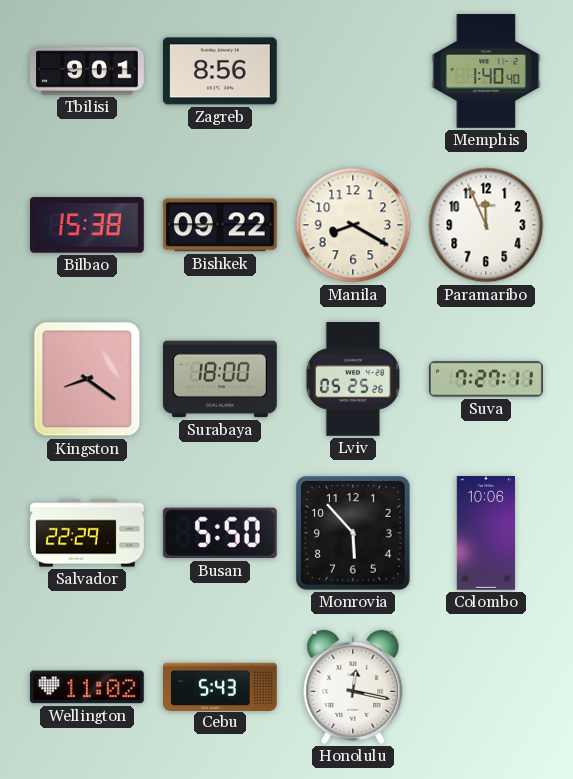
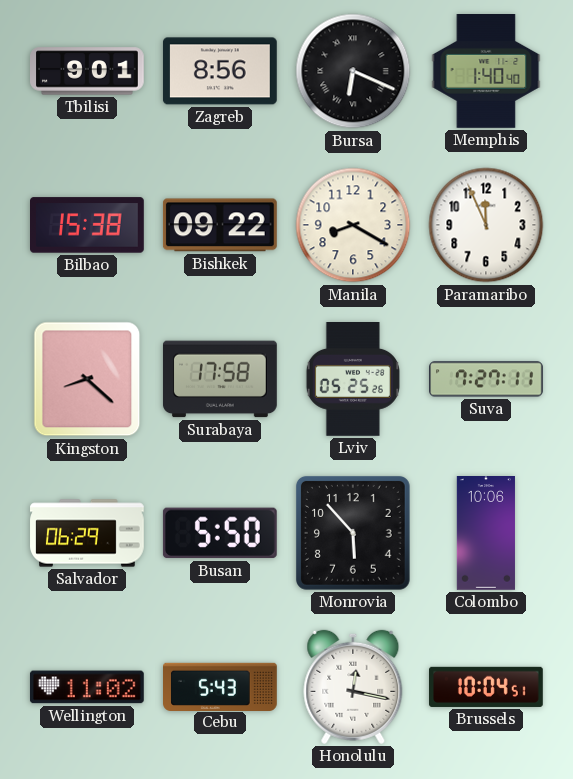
Bursa: none -> 6:19 (353, 71)
Kingston: 8:21 -> 8:22 (87, 379)
Surabaya: 18:00 -> 17:58 (220, 379)
Salvador: 22:29 -> 06:29 (87, 533)
Brussels: none -> 10:04 (487, 687)
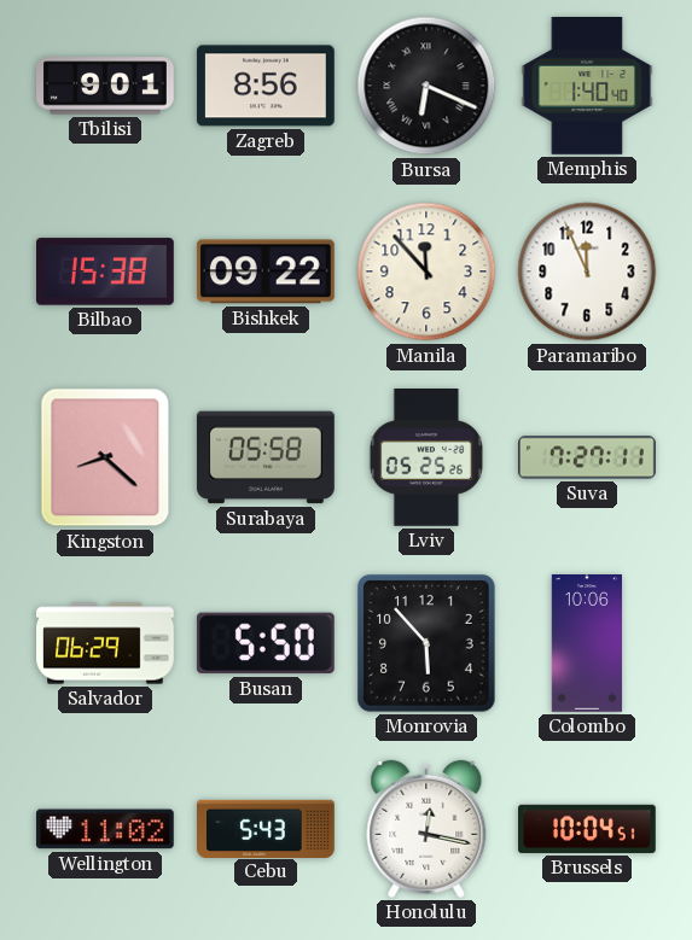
Manila: 8:20 -> 11:53 (426, 272)
Surabaya: 17:58 -> 05:58 (266, 457)
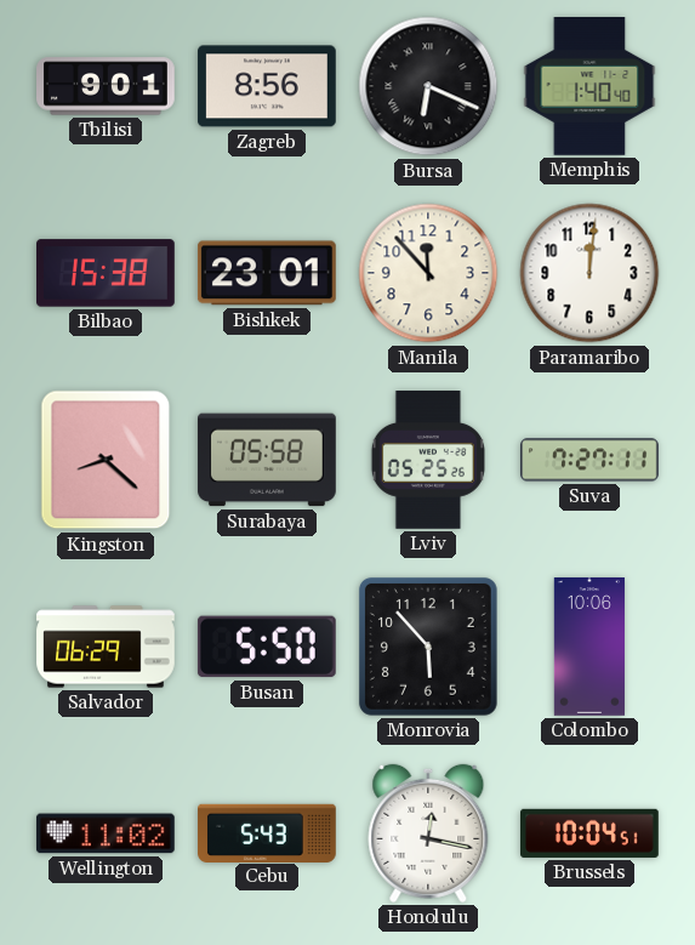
Bishkek: 09:22 -> 23:01 (267, 273)
Paramaribo: 11:56 -> 12:01 (589, 273)
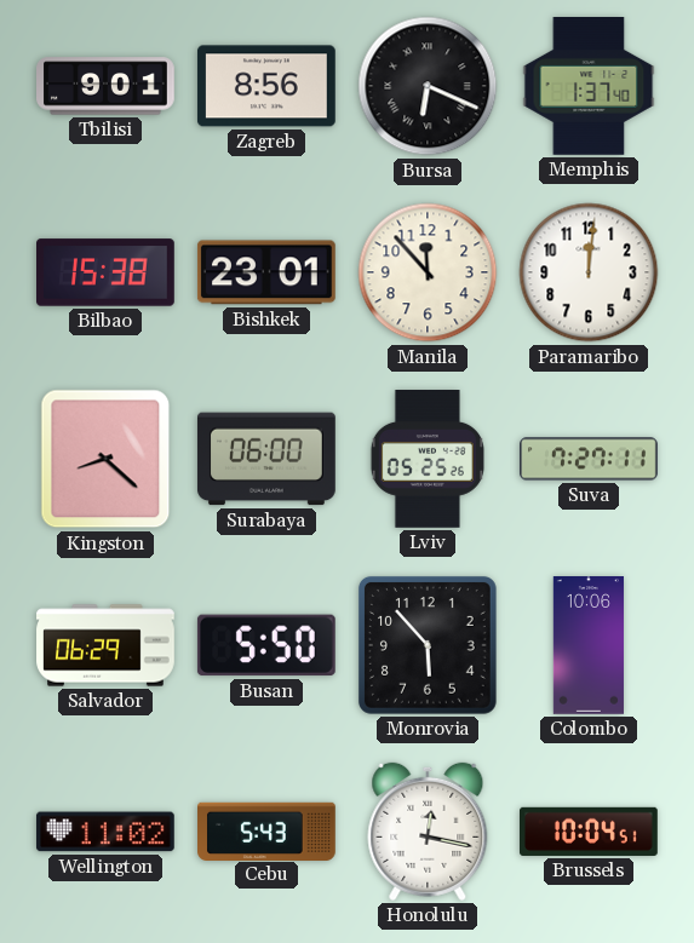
Memphis: 1:40 -> 1:37 (589, 87)
Surabaya: 05:58 -> 06:00 (266, 459)
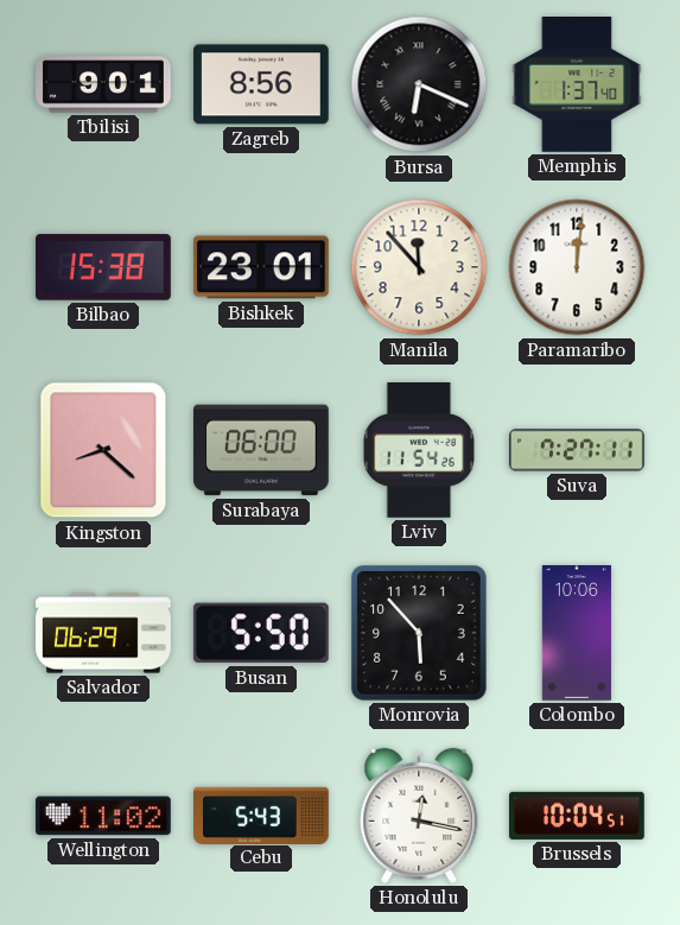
Lviv: 05:25 -> 11:54 (419, 451)
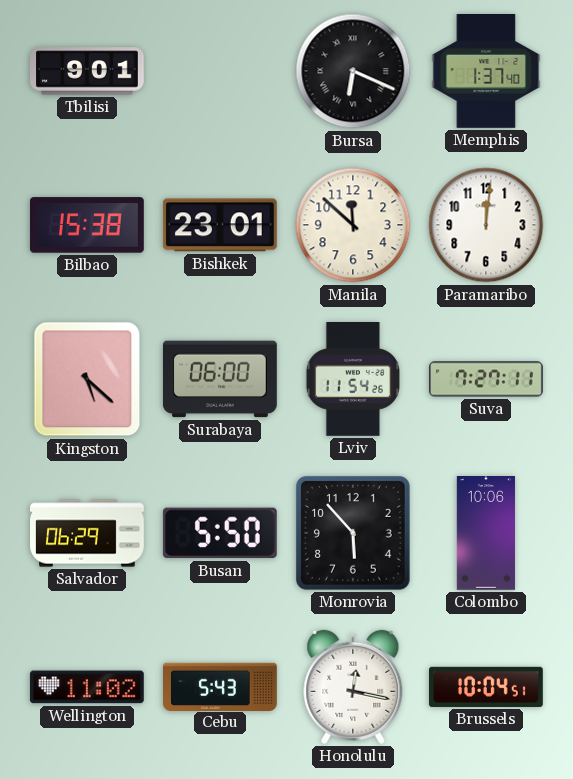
Zagreb: 8:56 -> none (261, 84)
Manila: 11:53 -> 11:52 (353, 225)
Kingston: 8:22 -> 5:22 (87, 379)
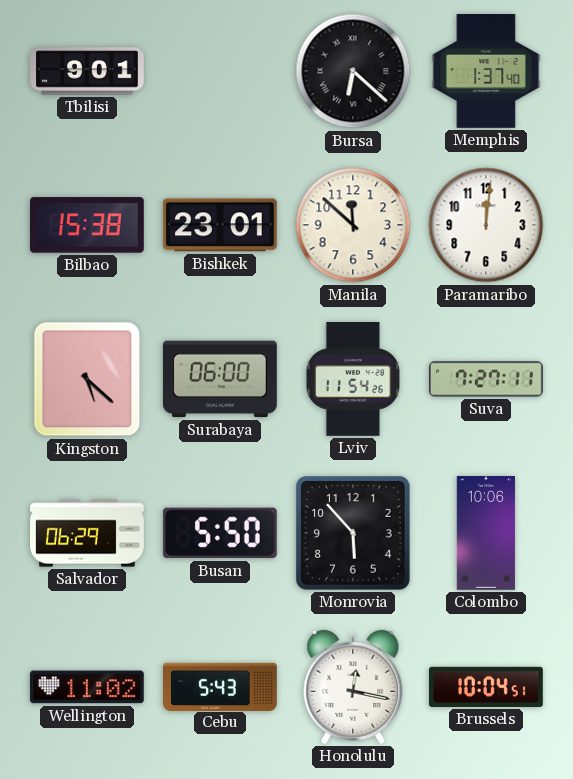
Bursa: 6:19 -> 6:22 (353, 71)
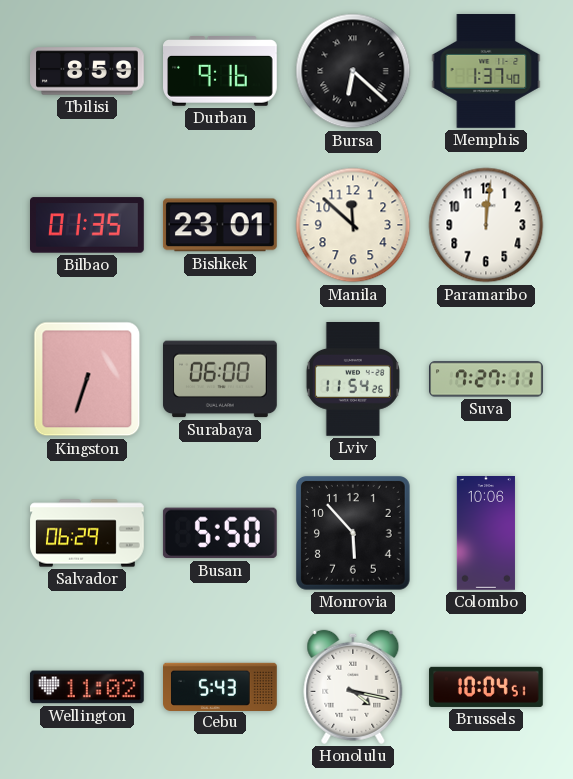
Tbilisi: 9:01 -> 8:59 (88, 71)
Durban: none -> 9:16 (221, 72)
Bilbao: 15:38 -> 01:35 (88, 225)
Kingston: 5:22 -> 6:33 (87, 379)
Honolulu: 12:17 -> 4:17 (353, 687)
